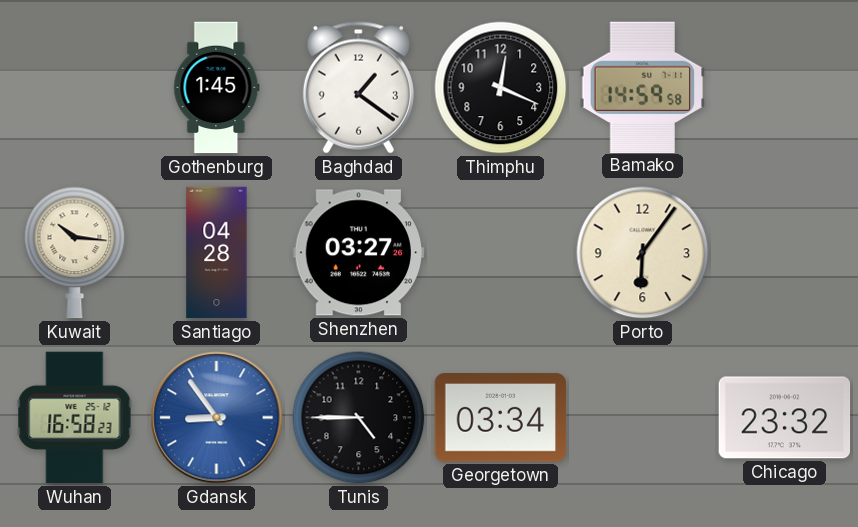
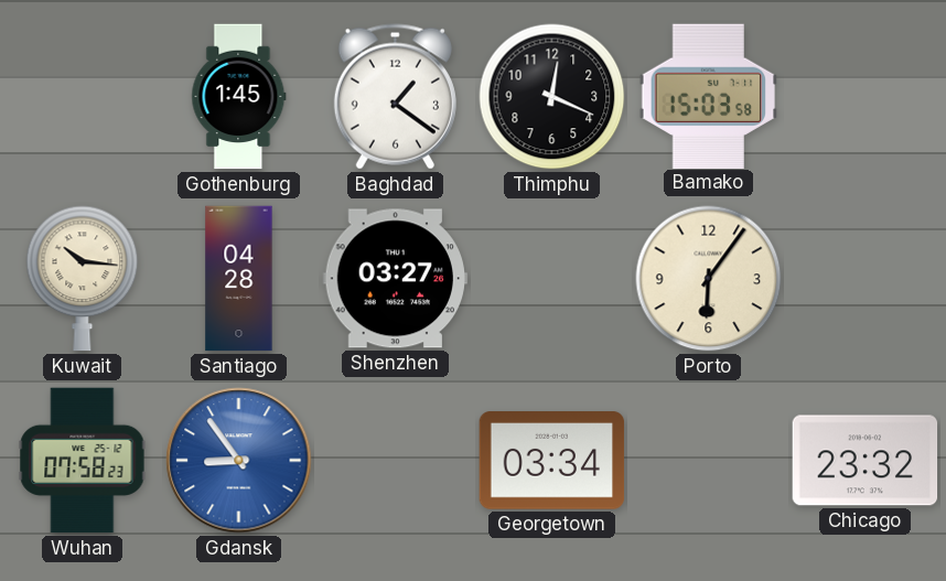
Bamako: 14:59 -> 15:03 (709, 96)
Wuhan: 16:58 -> 07:58 (83, 461)
Tunis: 4:45 -> none (359, 418)
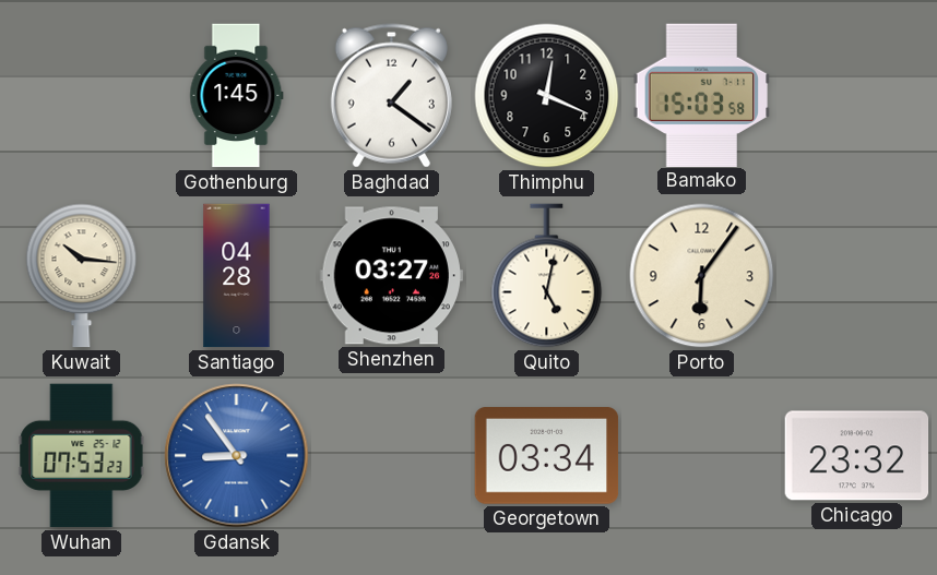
Quito: none -> 5:02 (547, 276)
Wuhan: 07:58 -> 07:53 (82, 456)
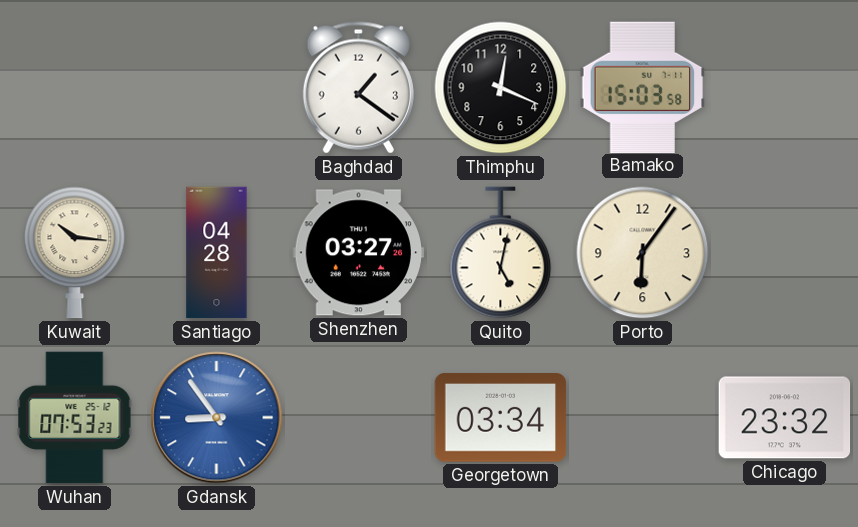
Gothenburg: 1:45 -> none (237, 96)
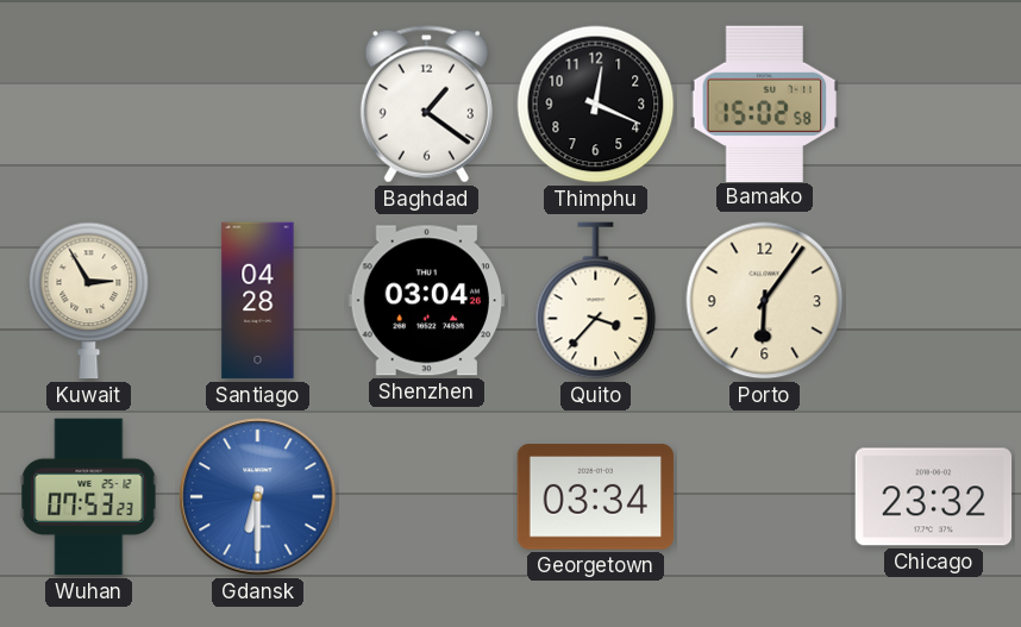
Bamako: 15:03 -> 15:02 (765, 104)
Kuwait: 10:16 -> 2:55 (89, 301)
Shenzhen: 03:27 -> 03:04 (426, 301)
Quito: 5:02 -> 3:37 (596, 301)
Gdansk: 8:54 -> 6:30 (258, 497)
